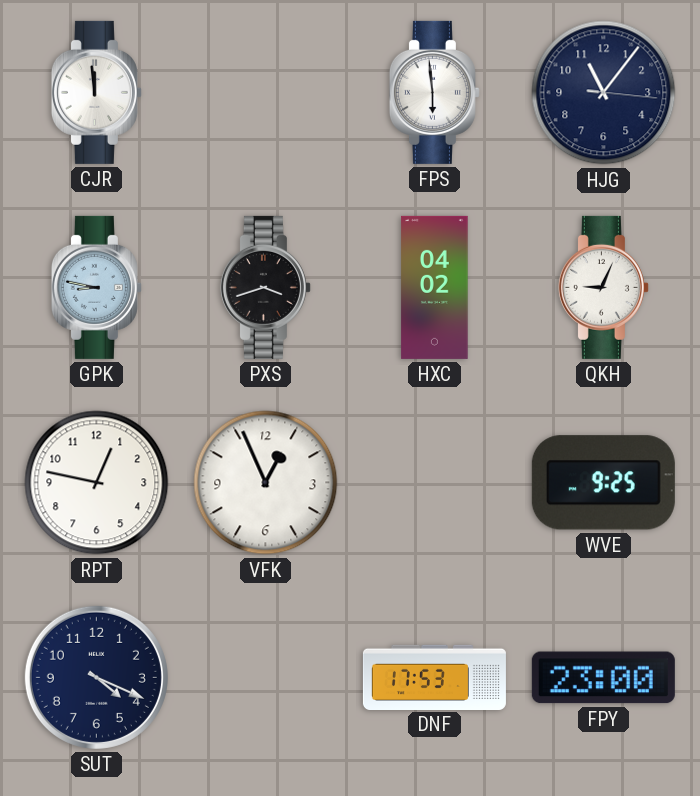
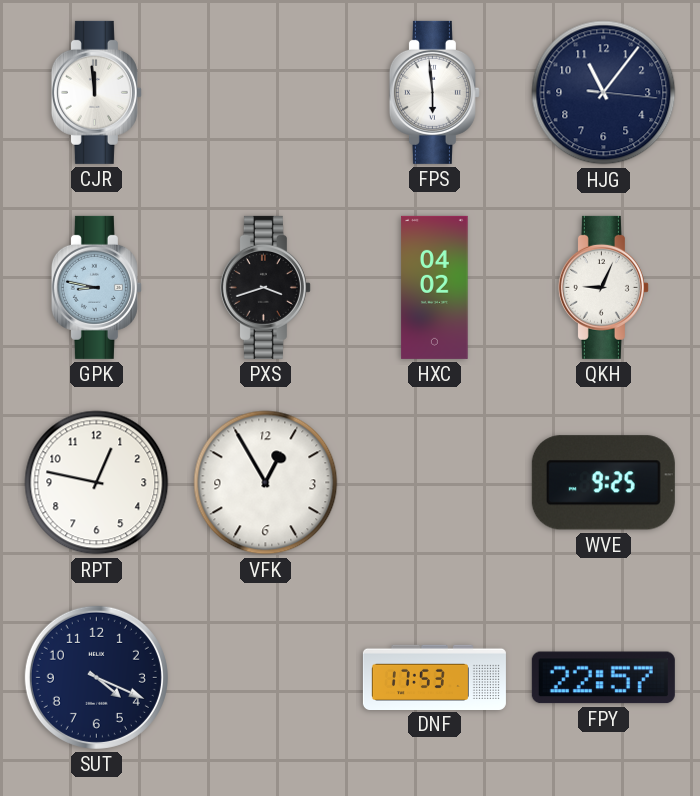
VFK: 12:56 -> 12:55 (266, 483)
FPY: 23:00 -> 22:57 (603, 678)
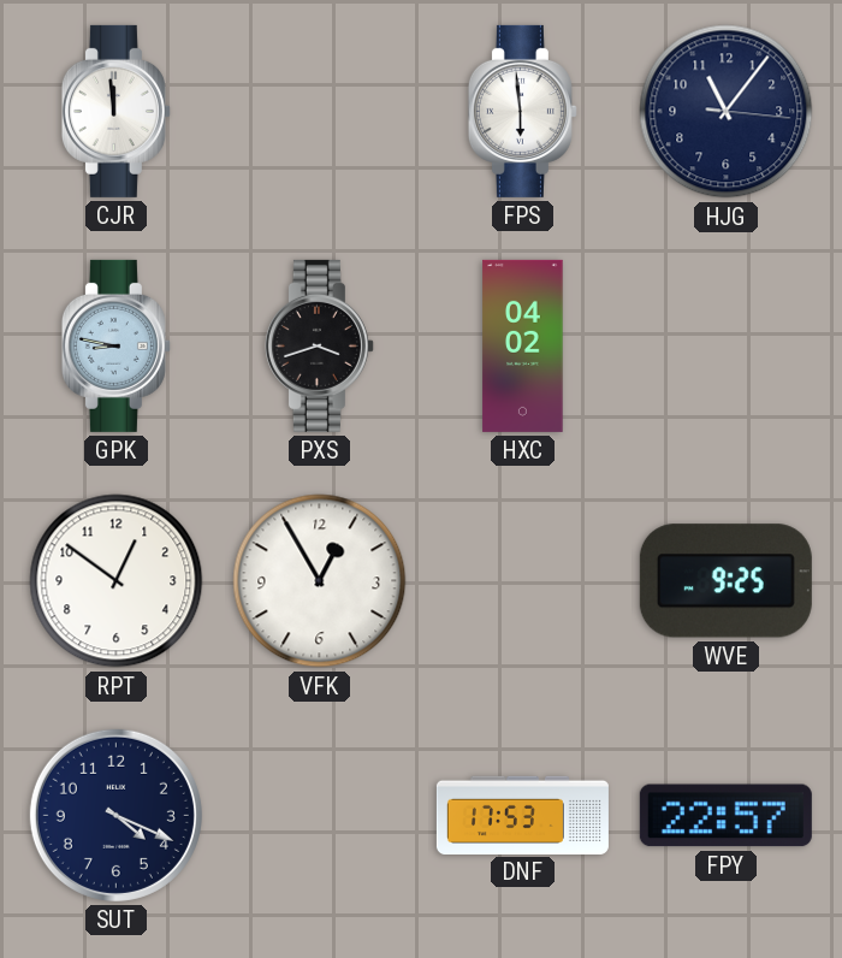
QKH: 9:04 -> none (603, 287)
RPT: 12:47 -> 12:51 (117, 581)
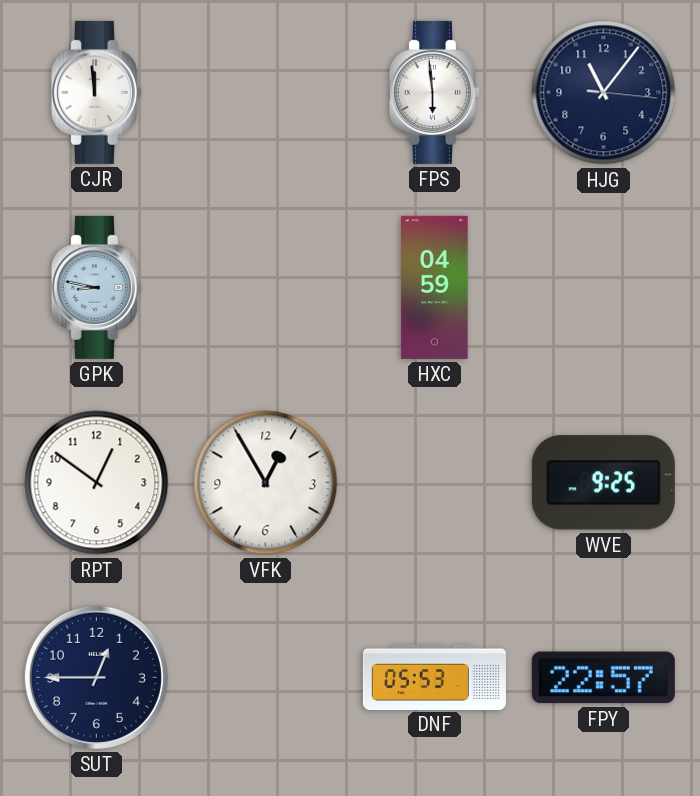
PXS: 3:42 -> none (319, 345)
HXC: 04:02 -> 04:59 (435, 287)
SUT: 4:19 -> 12:45 (96, 677)
DNF: 17:53 -> 05:53 (434, 677)
